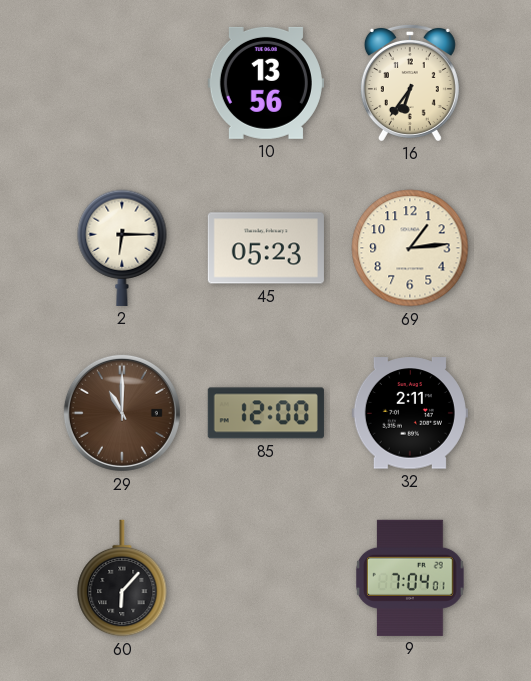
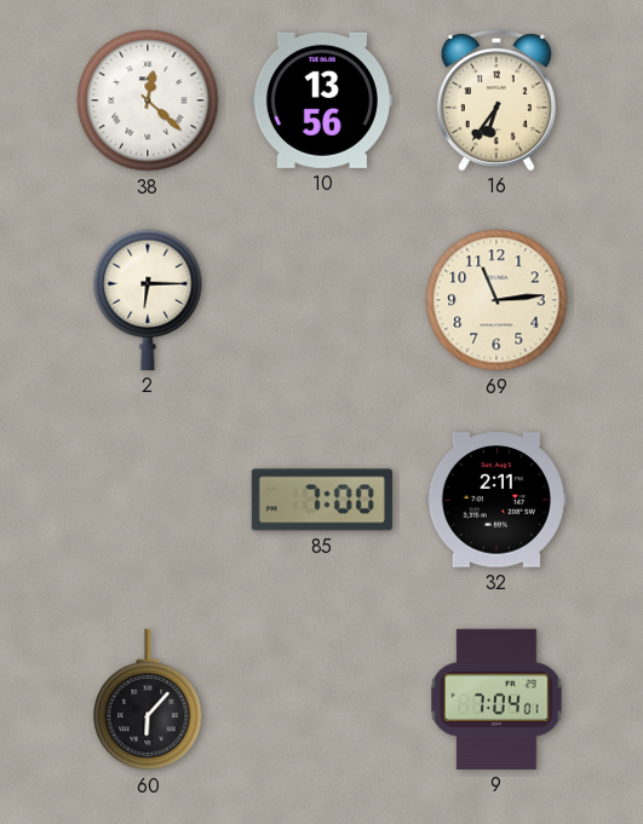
38: none -> 12:22 (148, 100)
45: 05:23 -> none (266, 248)
69: 1:14 -> 11:14 (496, 300)
29: 11:00 -> none (122, 413)
85: 12:00 -> 7:00 (322, 500)
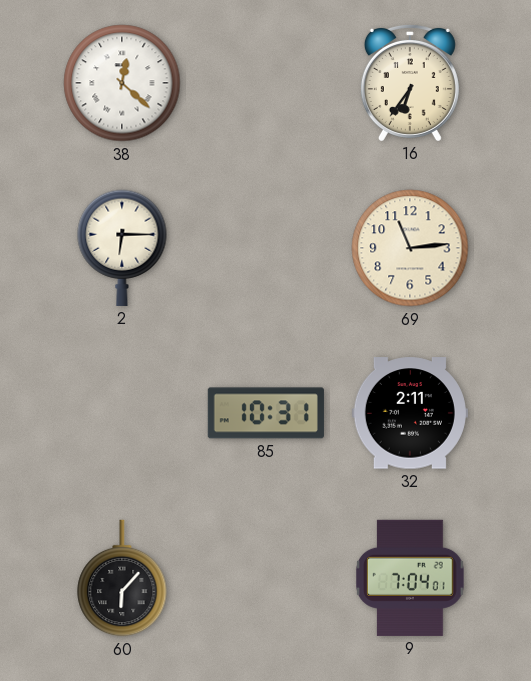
10: 13:56 -> none (322, 100)
85: 7:00 -> 10:31 (266, 413)
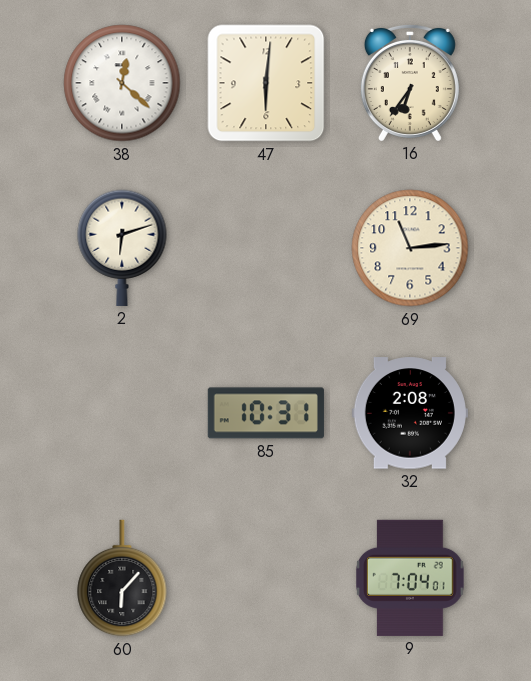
47: none -> 6:01 (266, 83)
2: 6:15 -> 6:12 (122, 248)
32: 2:11 -> 2:08 (410, 413)
